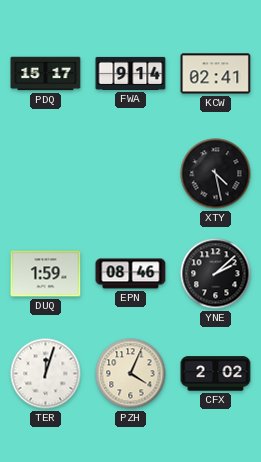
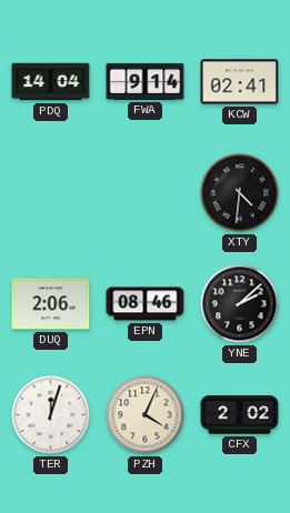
PDQ: 15:17 -> 14:04 (51, 82)
XTY: 4:28 -> 4:31 (240, 193)
DUQ: 1:59 -> 2:06 (51, 304)
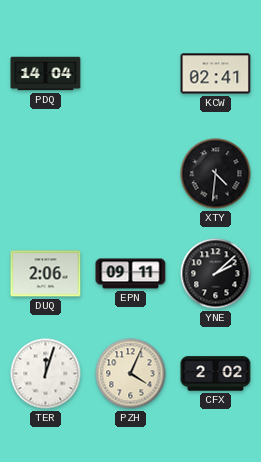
FWA: 9:14 -> none (146, 81)
EPN: 08:46 -> 09:11 (131, 274)
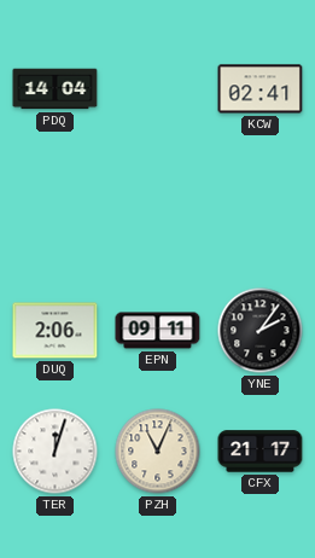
XTY: 4:31 -> none (216, 174)
YNE: 2:08 -> 2:06 (261, 331)
PZH: 4:04 -> 11:04 (158, 452)
CFX: 2:02 -> 21:17 (261, 452)
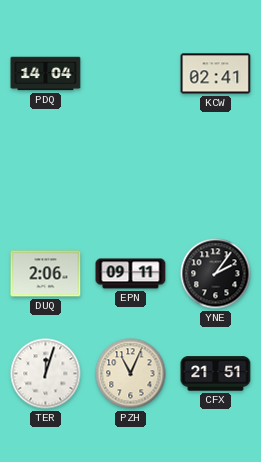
CFX: 21:17 -> 21:51 (216, 374)
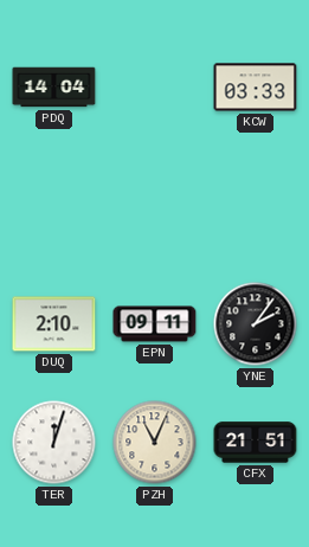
KCW: 02:41 -> 03:33 (256, 88)
DUQ: 2:06 -> 2:10 (54, 324)
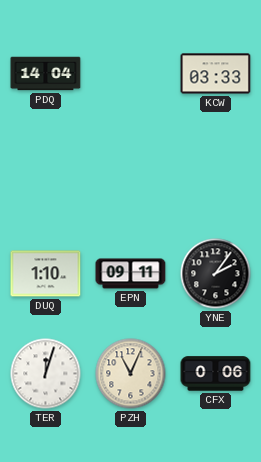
DUQ: 2:10 -> 1:10 (46, 274)
CFX: 21:51 -> 0:06 (216, 374)
